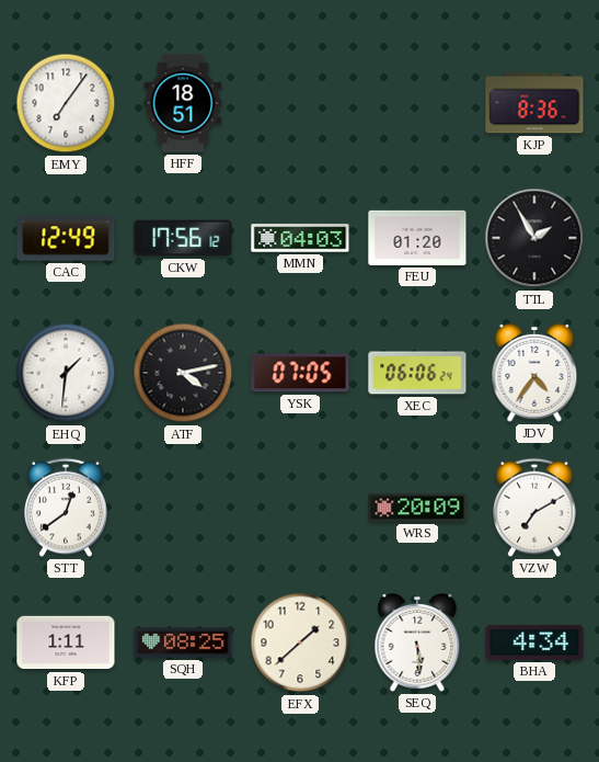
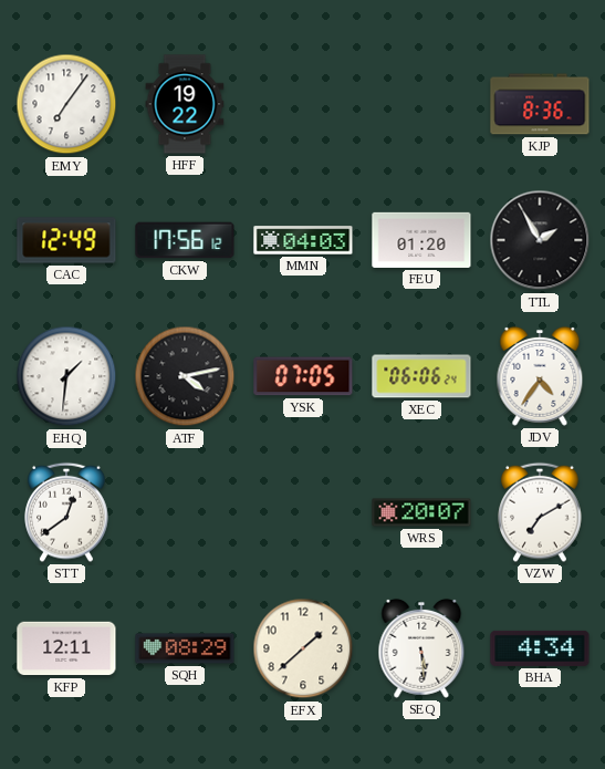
HFF: 18:51 -> 19:22 (185, 104)
WRS: 20:09 -> 20:07 (421, 512)
KFP: 1:11 -> 12:11 (66, 648)
SQH: 08:25 -> 08:29 (185, 648)
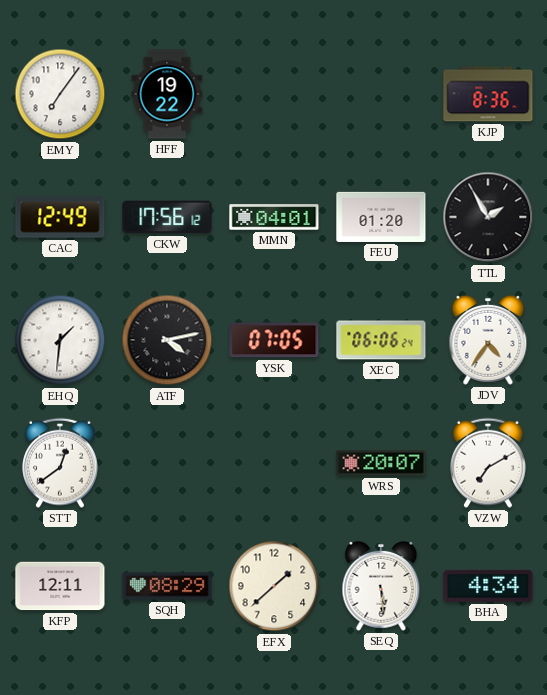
MMN: 04:03 -> 04:01 (274, 217)
